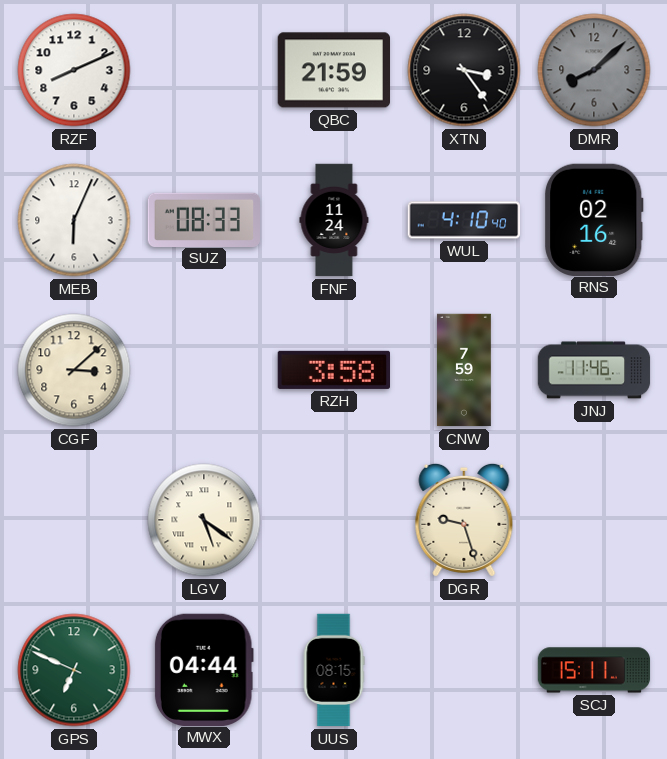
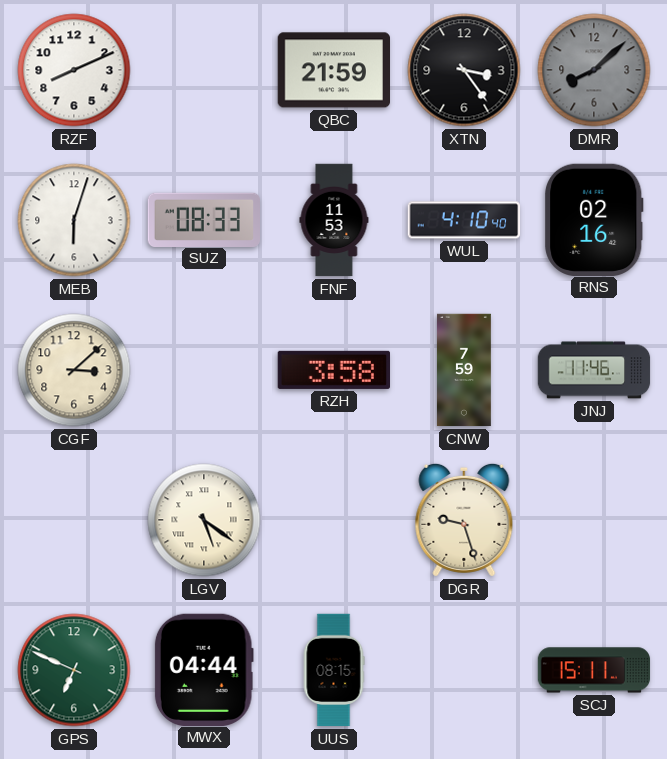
MEB: 6:04 -> 6:03 (74, 220)
FNF: 11:24 -> 11:53 (334, 220)
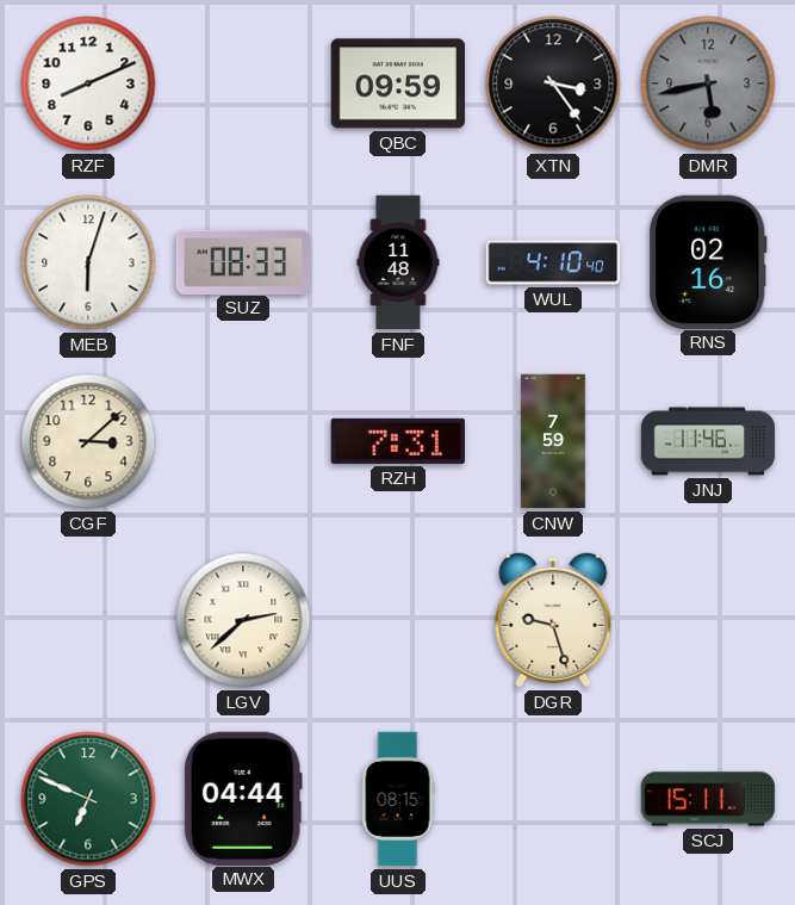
QBC: 21:59 -> 09:59 (397, 83)
DMR: 8:08 -> 5:43 (708, 83)
FNF: 11:53 -> 11:48 (398, 262)
RZH: 3:58 -> 7:31 (397, 441)
LGV: 5:21 -> 2:38 (243, 620)
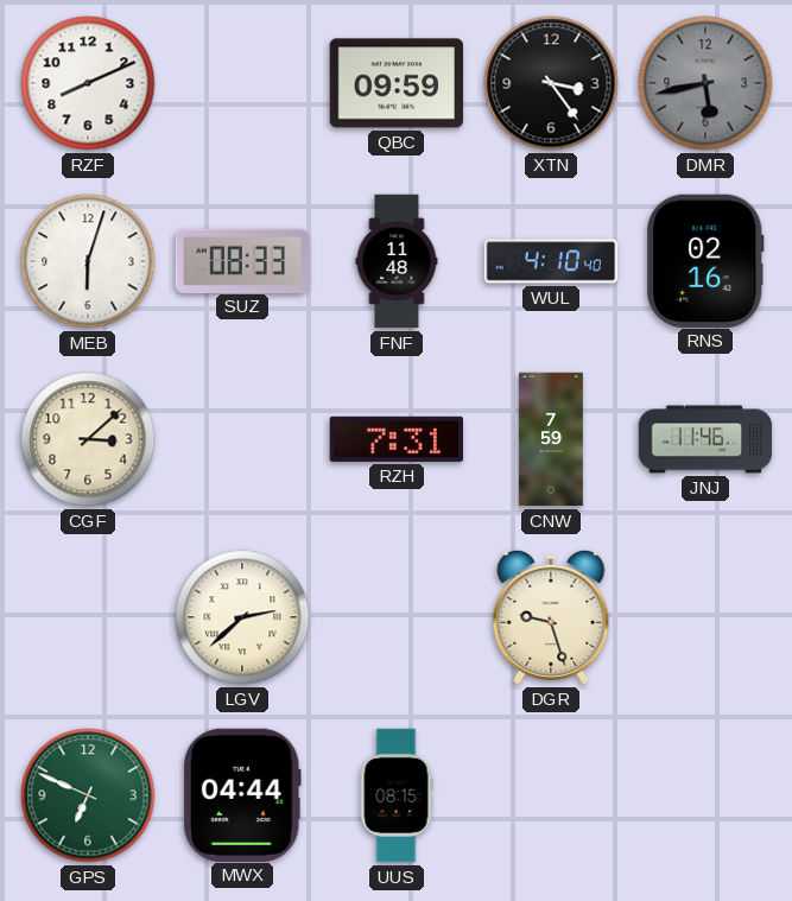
SCJ: 15:11 -> none (708, 799)
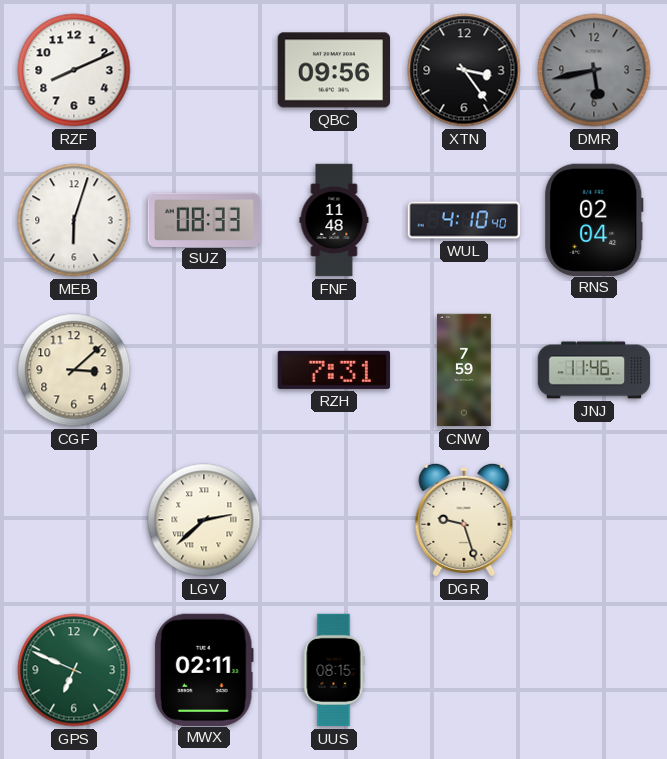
QBC: 09:59 -> 09:56 (333, 70)
RNS: 02:16 -> 02:04 (594, 219)
MWX: 04:44 -> 02:11 (204, 669)
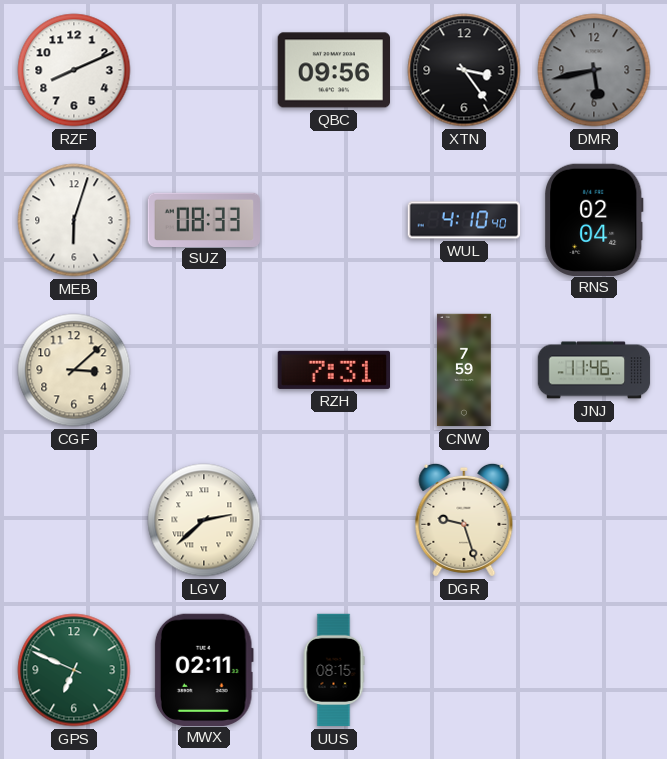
FNF: 11:48 -> none (334, 220)
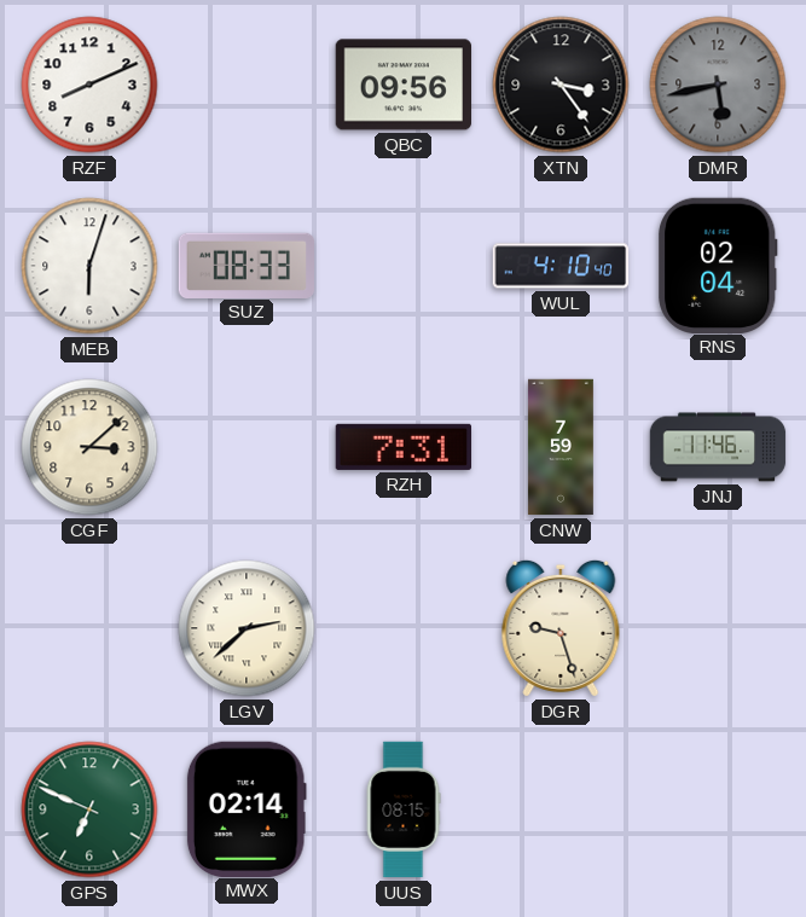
MWX: 02:11 -> 02:14 (247, 808)
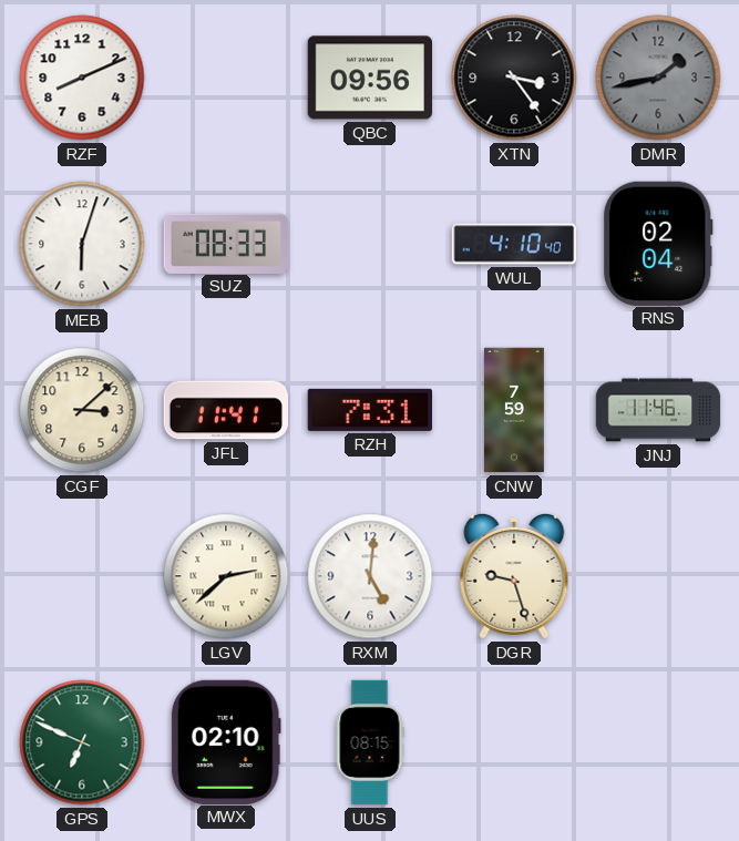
DMR: 5:43 -> 1:43 (658, 78)
JFL: none -> 11:41 (225, 410)
RXM: none -> 5:01 (370, 576)
MWX: 02:14 -> 02:10 (226, 741)
